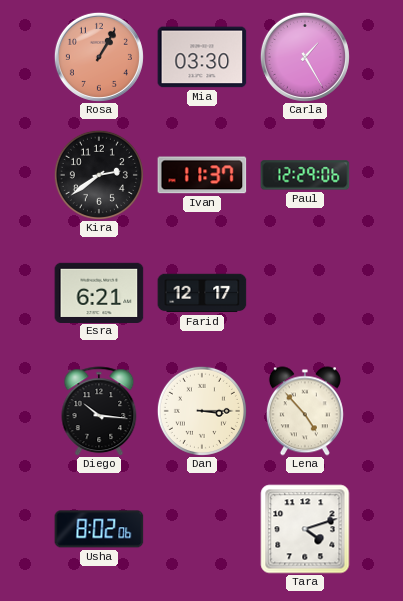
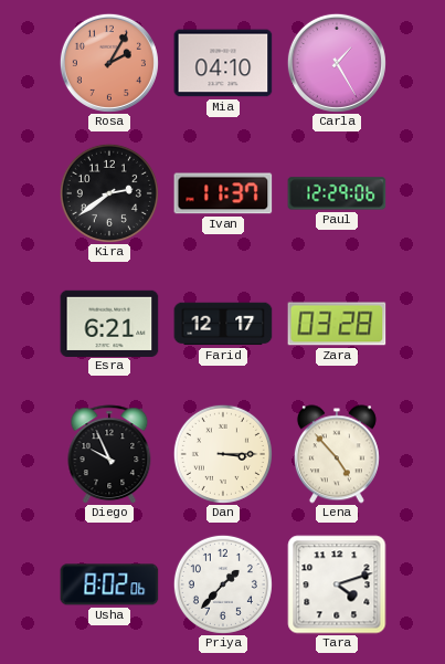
Rosa: 1:05 -> 2:05 (109, 63)
Mia: 03:30 -> 04:10 (223, 63)
Zara: none -> 03:28 (337, 324)
Diego: 10:16 -> 9:56 (109, 454)
Priya: none -> 1:37 (223, 584)
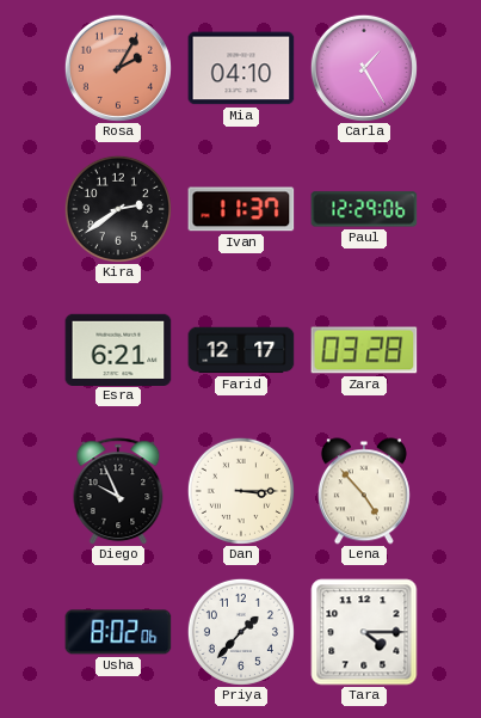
Tara: 4:12 -> 4:15 (364, 632)
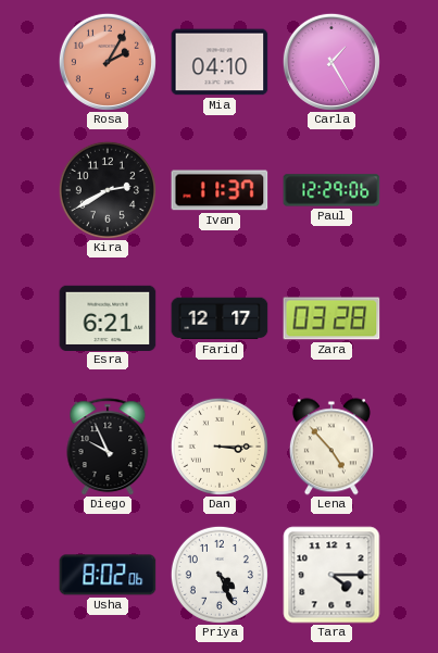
Kira: 2:39 -> 2:40 (108, 190)
Priya: 1:37 -> 4:26 (220, 575)
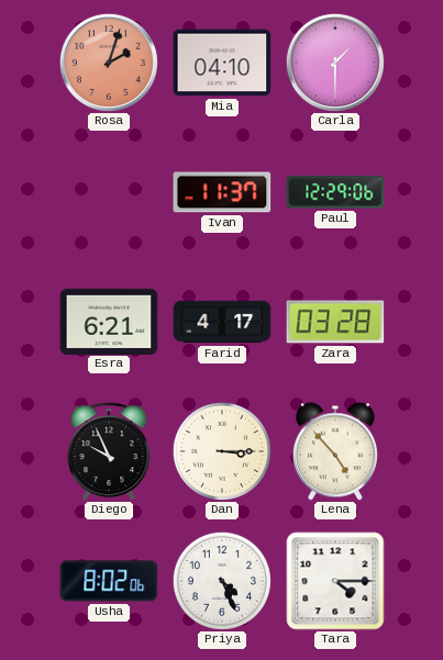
Rosa: 2:05 -> 2:03 (109, 63)
Carla: 1:25 -> 1:30 (335, 63)
Kira: 2:40 -> none (108, 190)
Farid: 12:17 -> 4:17 (222, 322)
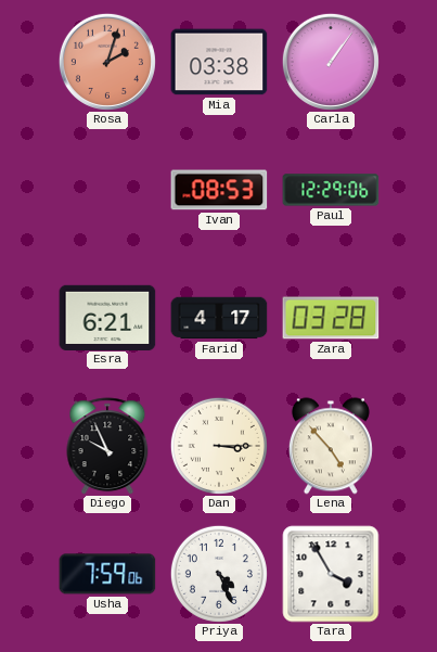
Mia: 04:10 -> 03:38 (219, 62)
Carla: 1:30 -> 1:06 (331, 62)
Ivan: 11:37 -> 08:53 (219, 190)
Usha: 8:02 -> 7:59 (107, 574)
Tara: 4:15 -> 3:55 (331, 574)
